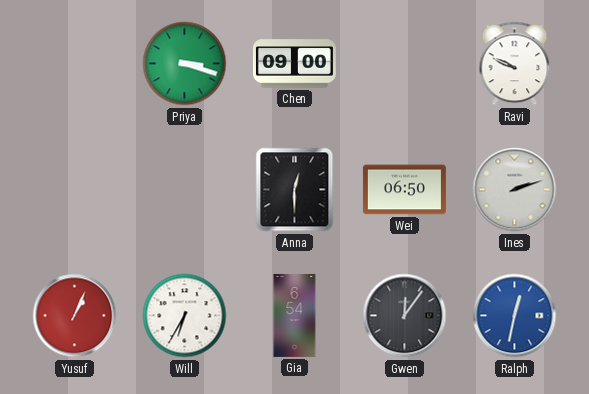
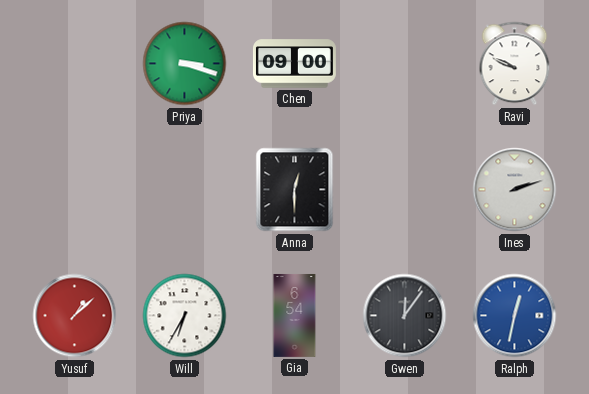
Wei: 06:50 -> none (404, 190)
Yusuf: 1:04 -> 1:08 (75, 316)
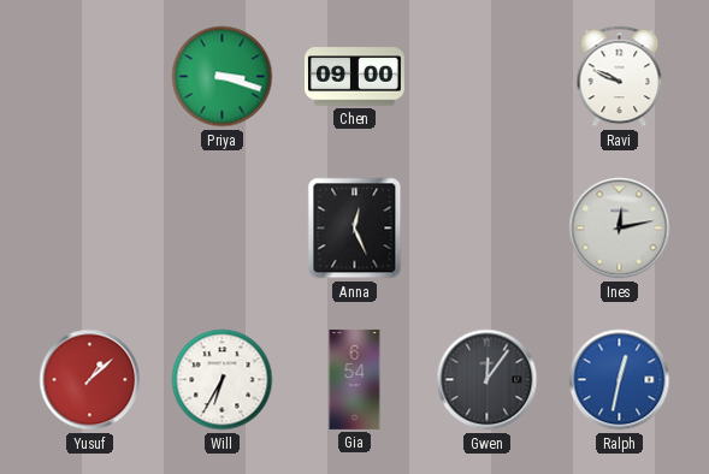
Anna: 12:30 -> 12:26 (355, 229)
Ines: 2:12 -> 12:13 (620, 229)
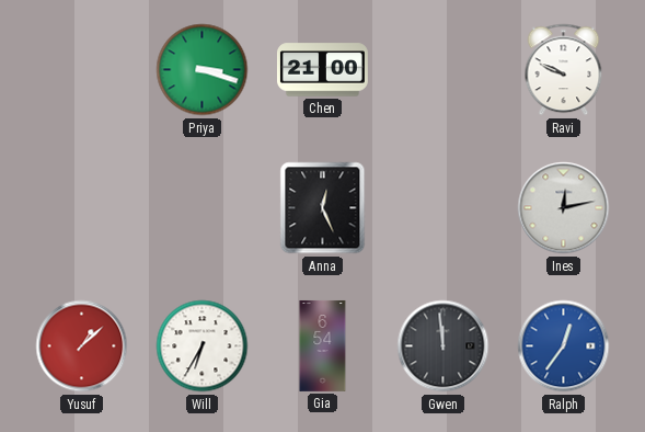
Chen: 09:00 -> 21:00 (322, 70)
Gwen: 12:06 -> 11:59 (444, 346)
Ralph: 12:32 -> 12:36 (564, 346)
